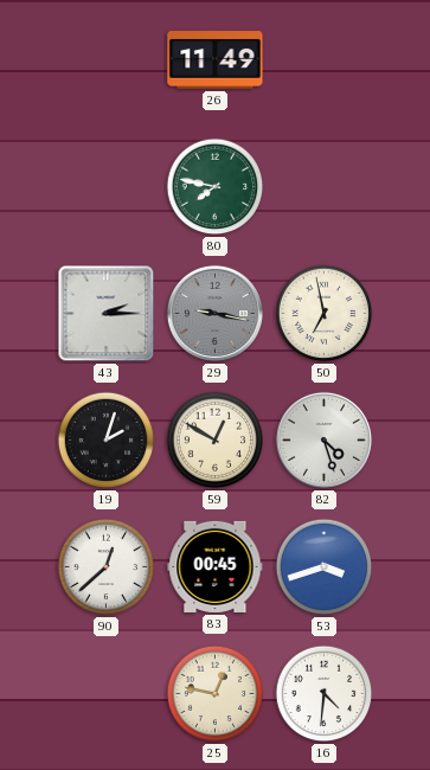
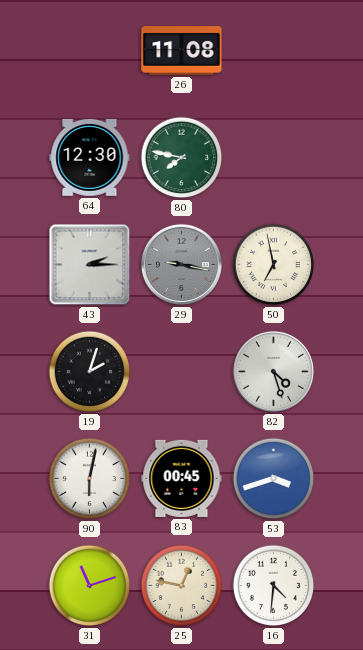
26: 11:49 -> 11:08 (182, 51)
64: none -> 12:30 (90, 157)
59: 12:50 -> none (216, 441)
90: 12:38 -> 6:02 (90, 479)
31: none -> 11:12 (90, 586)
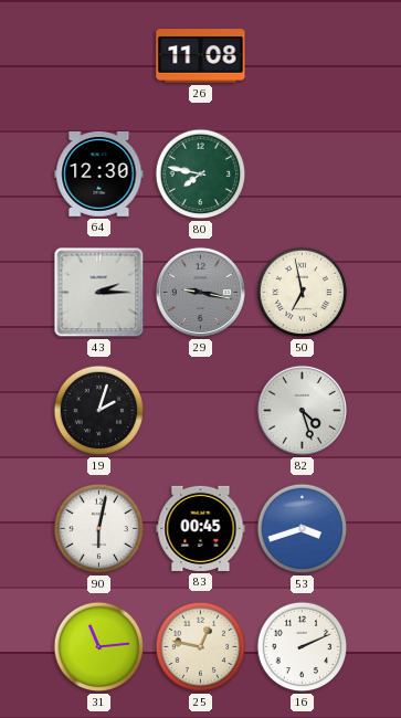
31: 11:12 -> 11:14 (99, 647)
16: 4:31 -> 2:11 (303, 647)
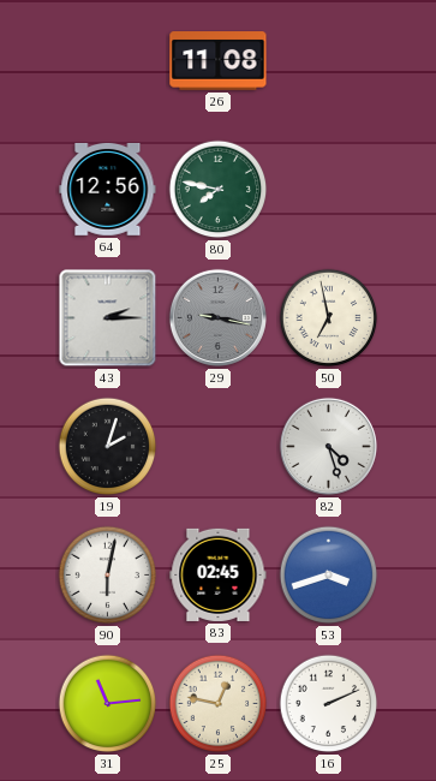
64: 12:30 -> 12:56 (108, 189)
83: 00:45 -> 02:45 (219, 574)
